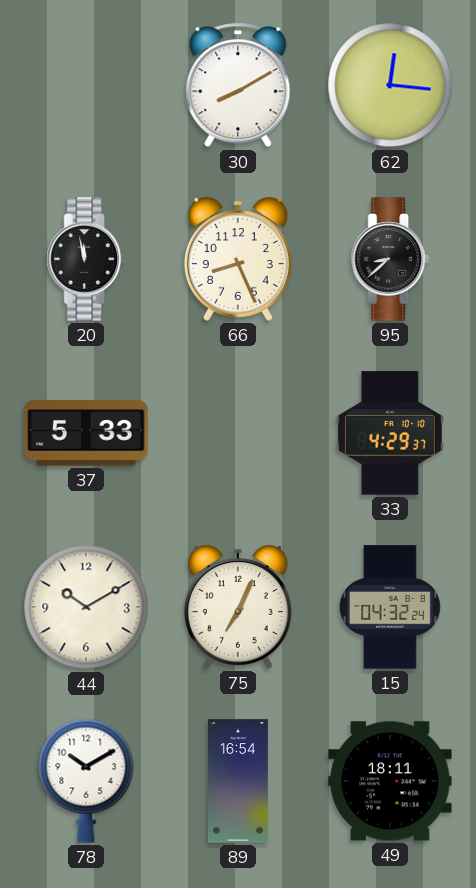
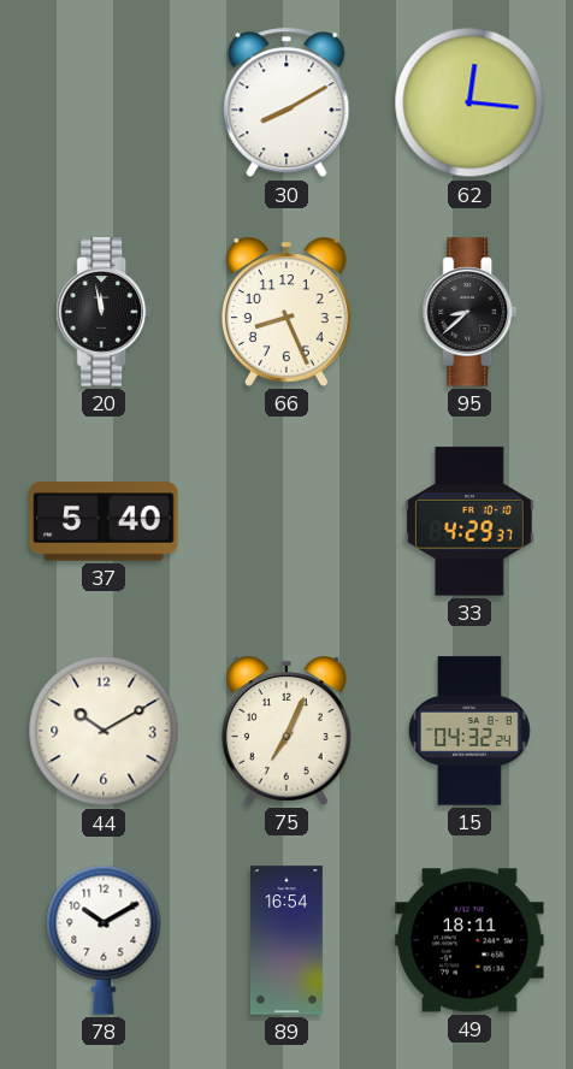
37: 5:33 -> 5:40 (104, 521)
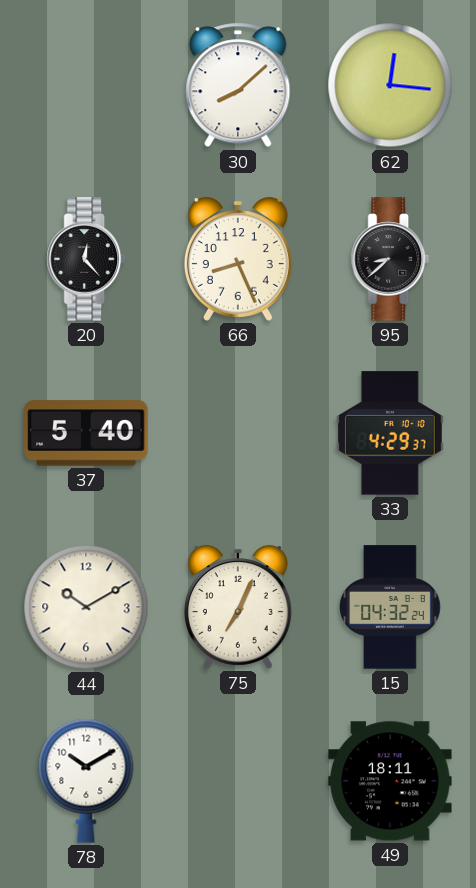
30: 8:10 -> 8:08 (238, 85)
20: 11:58 -> 12:23 (86, 259)
89: 16:54 -> none (286, 940)
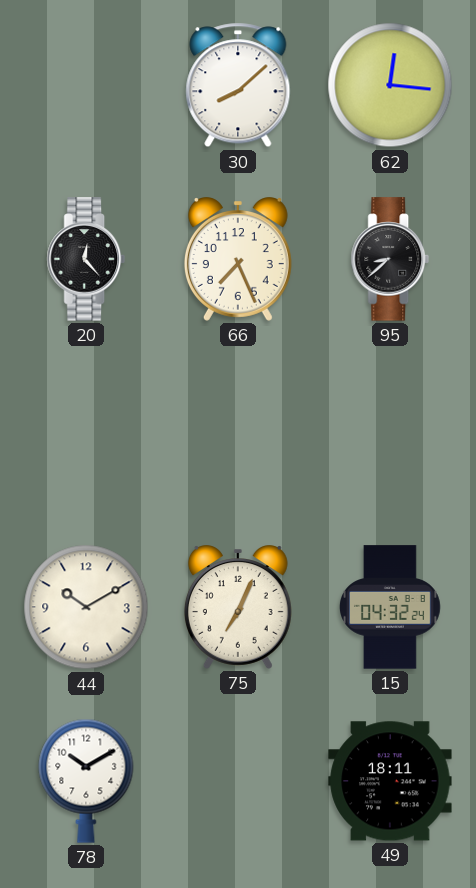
66: 8:26 -> 7:26 (238, 259)
37: 5:40 -> none (86, 433)
33: 4:29 -> none (390, 433)
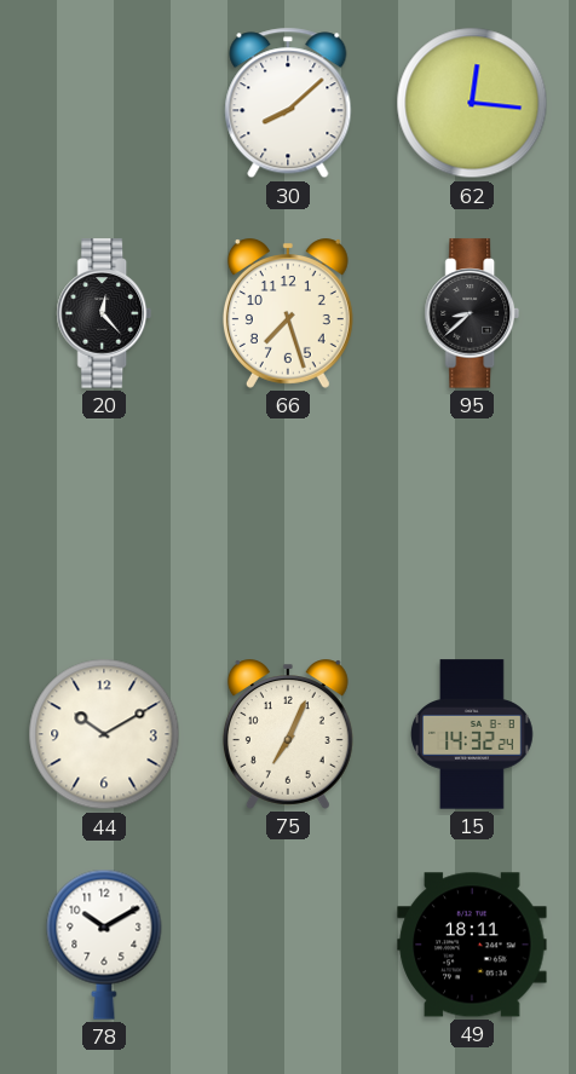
66: 7:26 -> 7:27 (288, 313)
15: 04:32 -> 14:32 (473, 734)
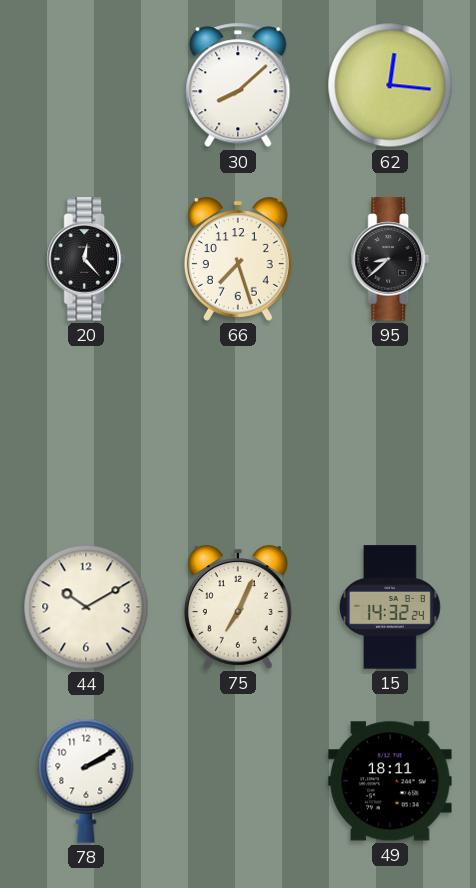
78: 10:10 -> 2:10 (86, 781)
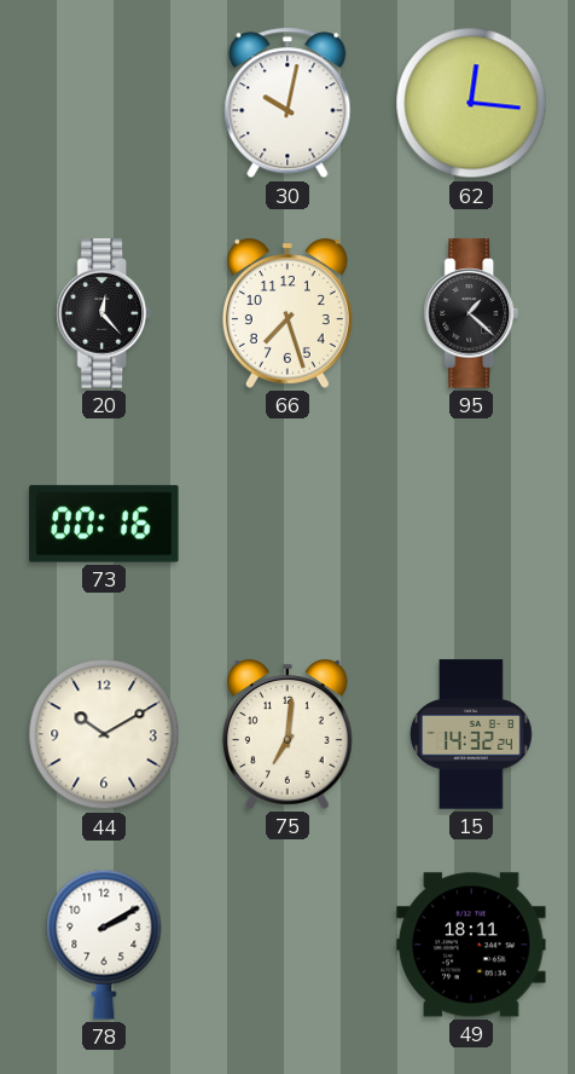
30: 8:08 -> 10:02 (287, 103)
95: 8:38 -> 1:22 (471, 313)
73: none -> 00:16 (104, 524)
75: 7:04 -> 7:01 (287, 734)
